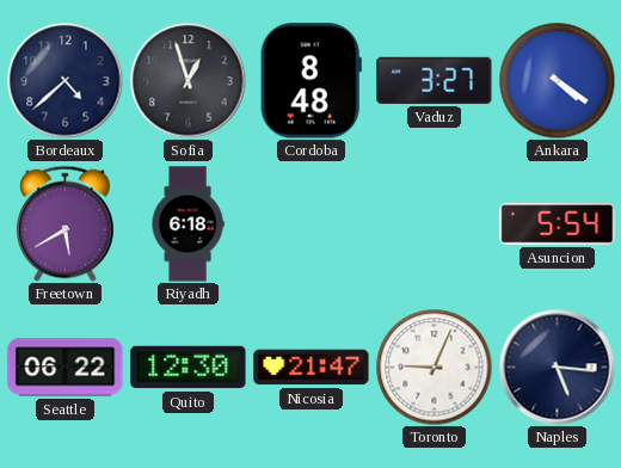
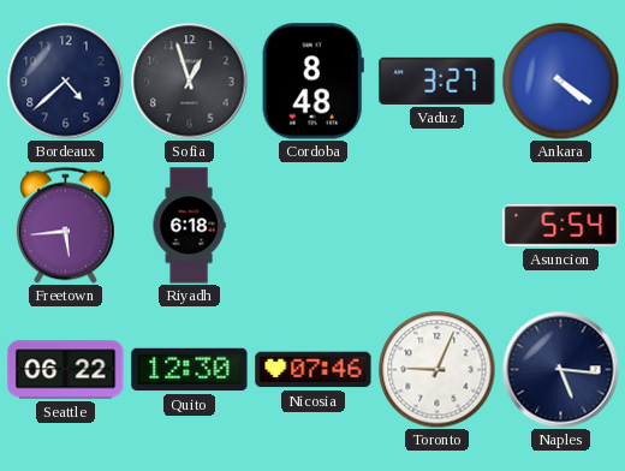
Freetown: 5:40 -> 5:44 (66, 225)
Nicosia: 21:47 -> 07:46 (314, 370)
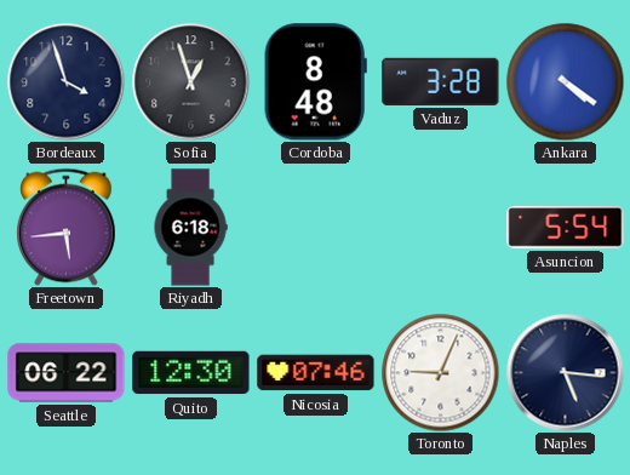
Bordeaux: 4:38 -> 3:57 (67, 82)
Vaduz: 3:27 -> 3:28 (441, 81)
